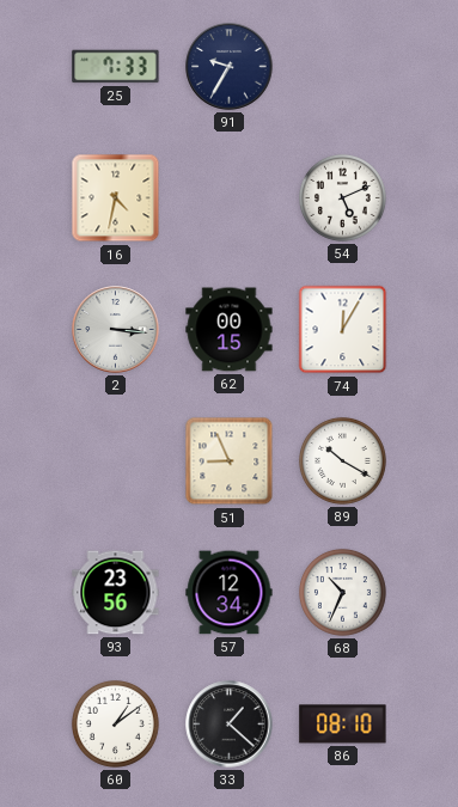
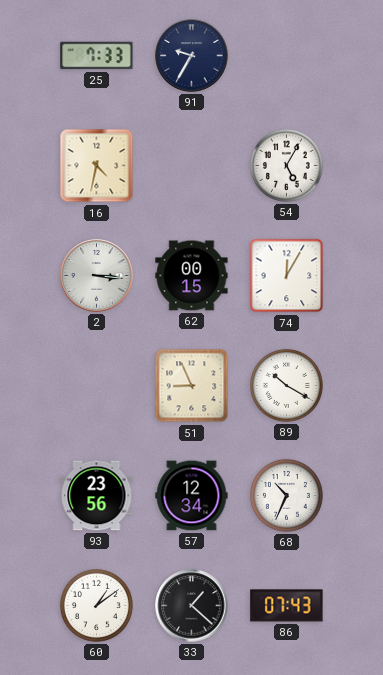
54: 5:11 -> 5:05 (286, 165)
86: 08:10 -> 07:43 (287, 606)
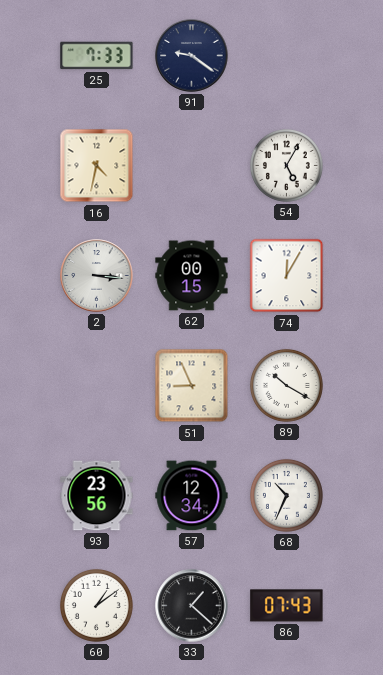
91: 9:35 -> 9:21 (192, 56)
